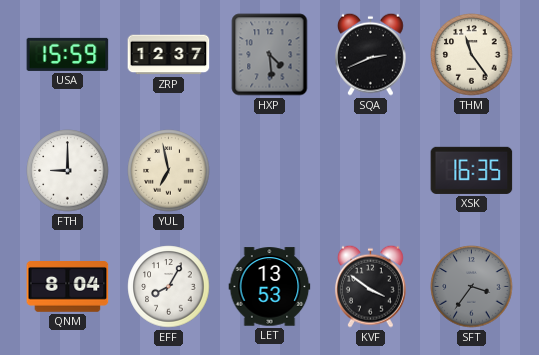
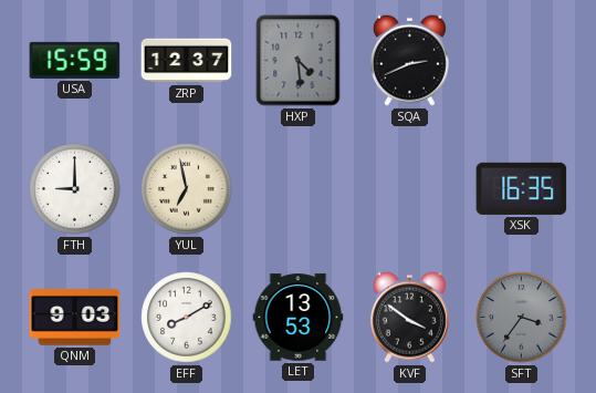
THM: 11:24 -> none (472, 55)
QNM: 8:04 -> 9:03 (75, 318)
EFF: 8:05 -> 8:10 (187, 318)
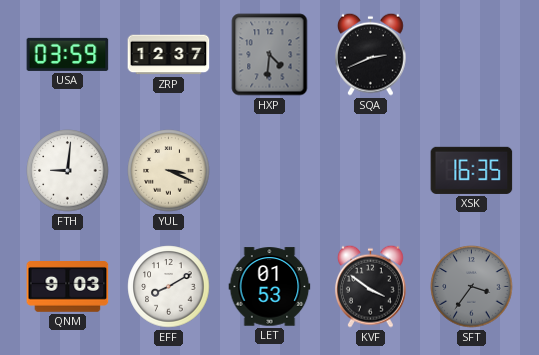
USA: 15:59 -> 03:59 (68, 54)
HXP: 4:29 -> 4:31 (270, 55)
FTH: 9:00 -> 9:01 (68, 171)
YUL: 6:58 -> 3:19 (169, 171)
LET: 13:53 -> 01:53 (270, 287)
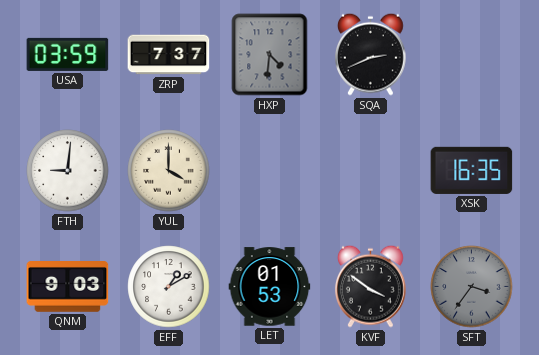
ZRP: 12:37 -> 7:37 (169, 55)
YUL: 3:19 -> 4:00 (169, 171)
EFF: 8:10 -> 1:10 (169, 287)
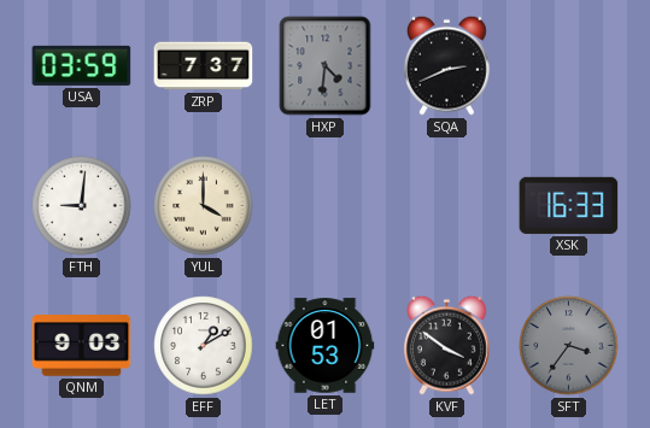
XSK: 16:35 -> 16:33 (569, 205)
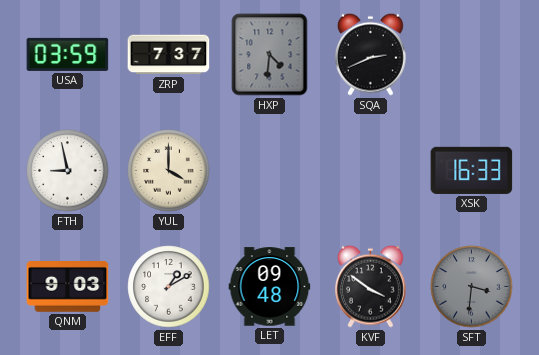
FTH: 9:01 -> 8:58 (68, 171)
LET: 01:53 -> 09:48 (270, 287)
SFT: 3:36 -> 3:31 (472, 287)
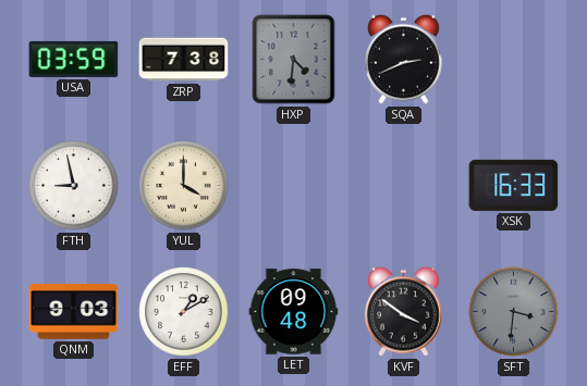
ZRP: 7:37 -> 7:38 (184, 60)
